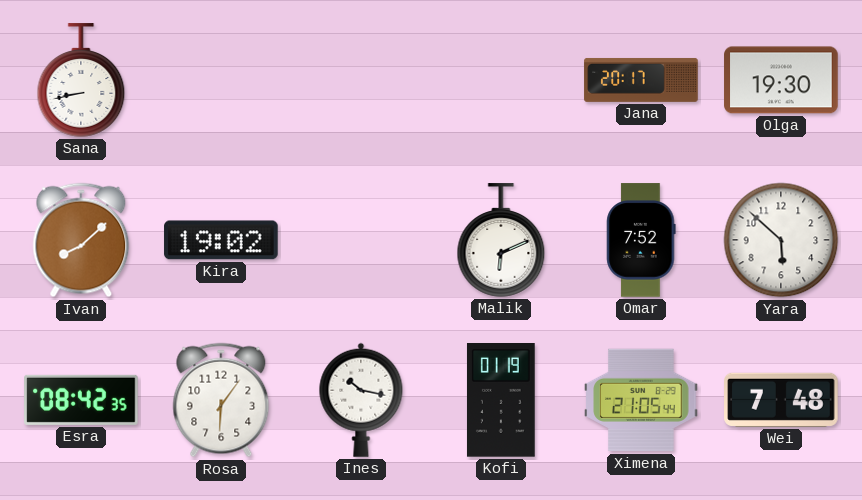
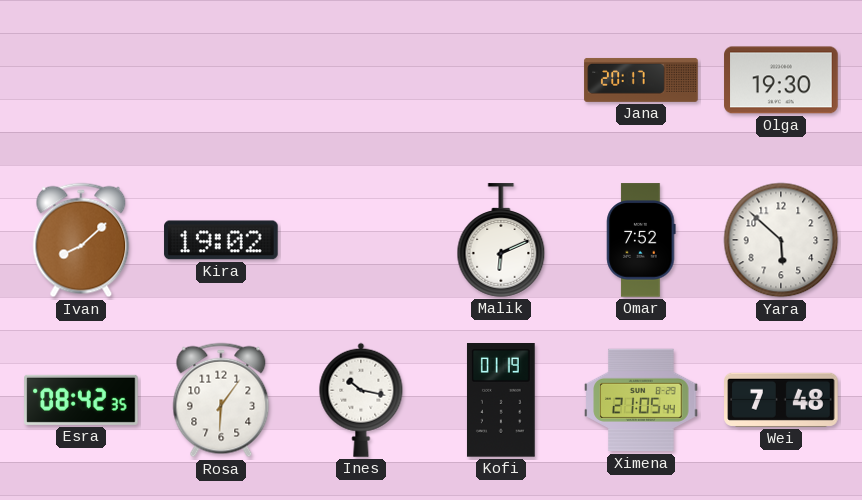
Sana: 8:43 -> none (81, 80)
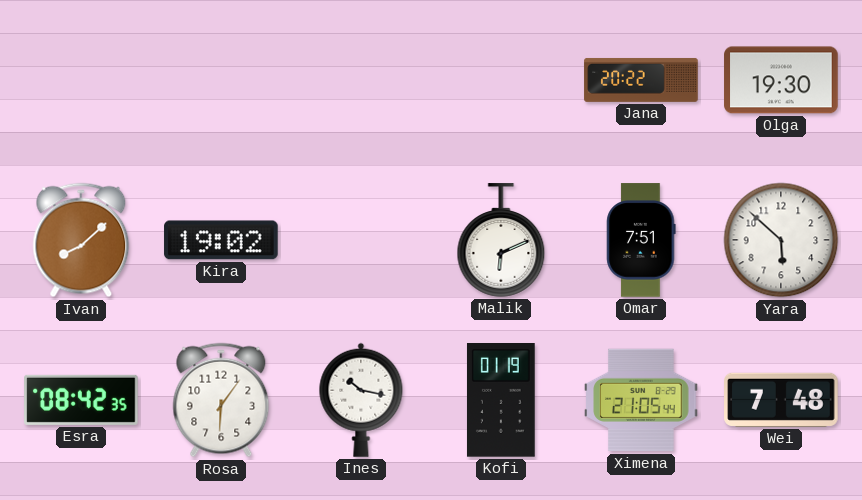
Jana: 20:17 -> 20:22 (641, 80)
Omar: 7:52 -> 7:51 (641, 240)
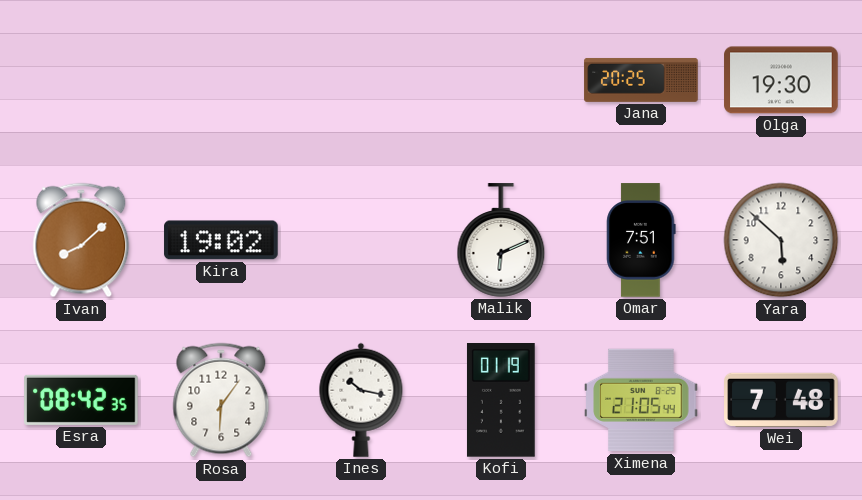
Jana: 20:22 -> 20:25 (641, 80)
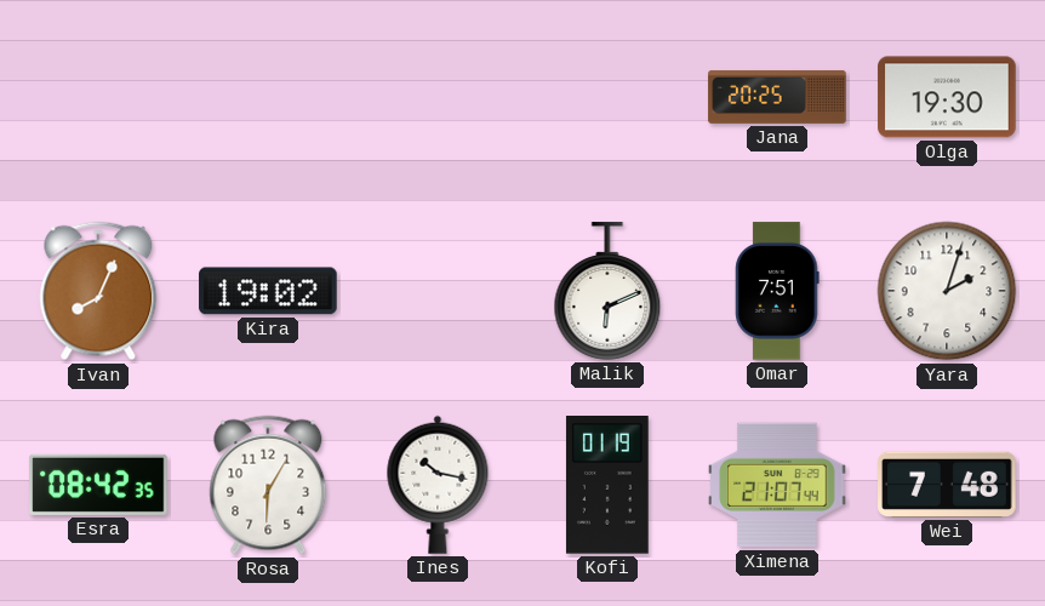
Ivan: 8:08 -> 8:04 (98, 291)
Yara: 5:52 -> 2:03 (947, 291)
Rosa: 6:06 -> 6:05 (268, 485)
Ximena: 21:05 -> 21:07 (777, 485)
